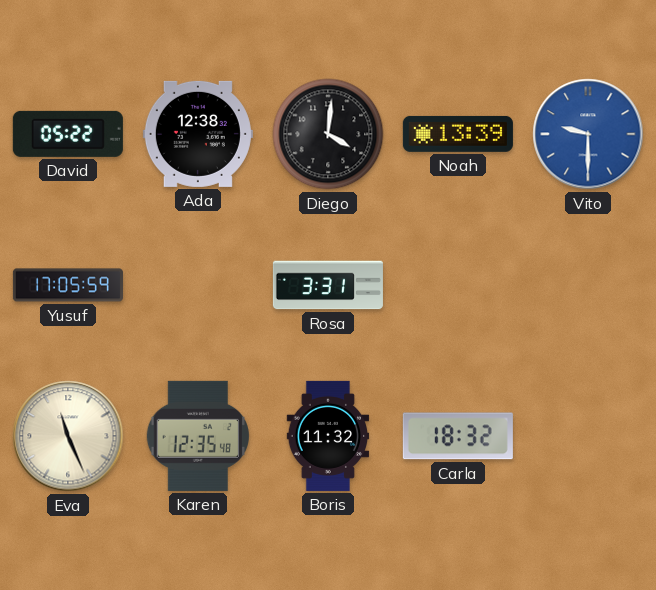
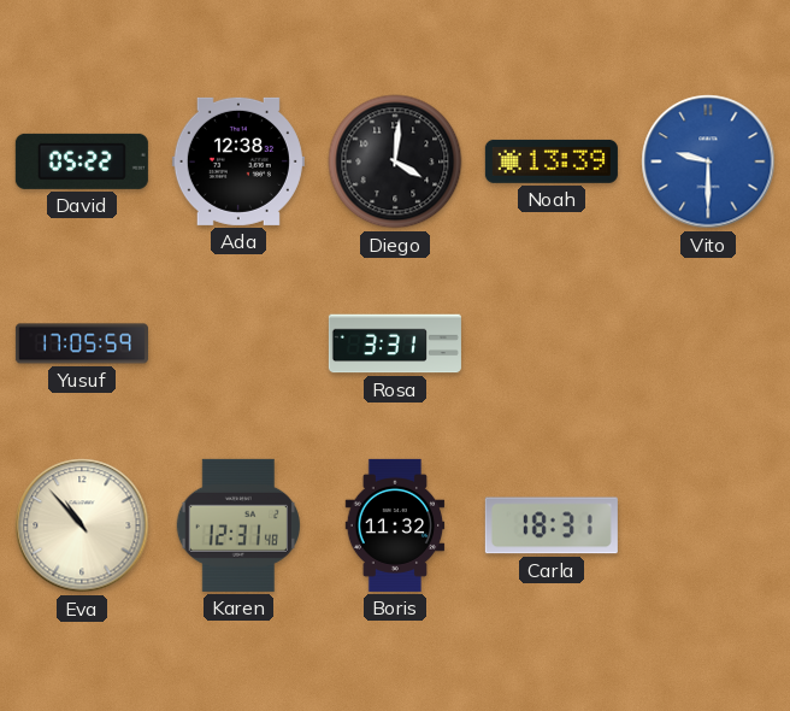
Eva: 11:26 -> 10:53 (82, 525)
Karen: 12:35 -> 12:31 (237, 525)
Carla: 18:32 -> 18:31 (552, 525)
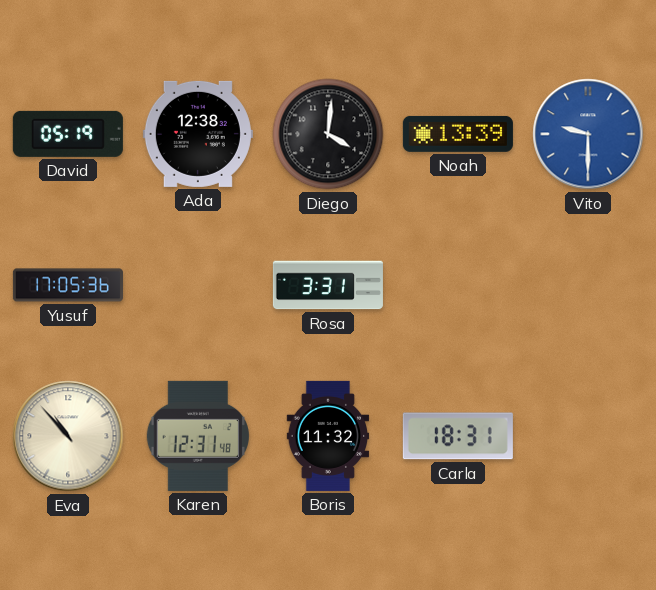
David: 05:22 -> 05:19 (68, 134)
Yusuf: 17:05:59 -> 17:05:36 (68, 285)
